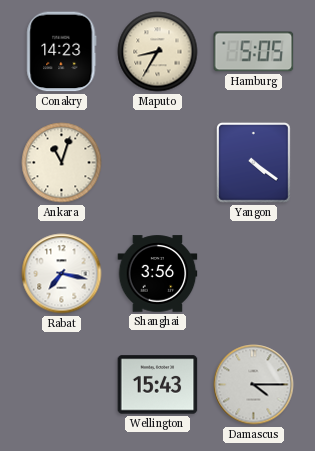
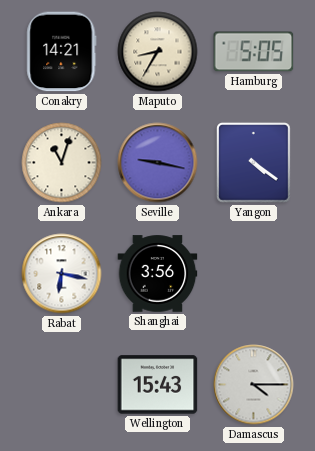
Conakry: 14:23 -> 14:21 (62, 52)
Seville: none -> 9:17 (158, 163)
Rabat: 7:17 -> 6:17 (62, 274)
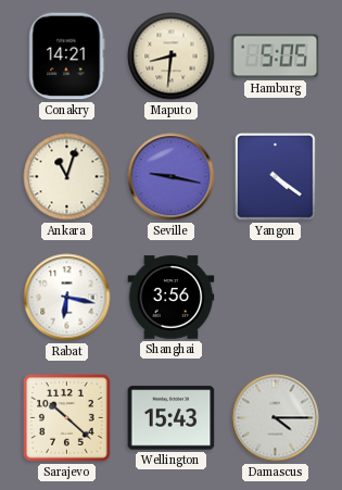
Maputo: 8:35 -> 8:31 (172, 56)
Sarajevo: none -> 10:22 (67, 418)
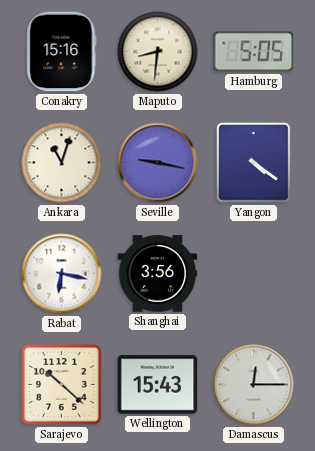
Conakry: 14:21 -> 15:16 (62, 52)
Damascus: 4:15 -> 12:15 (254, 385)
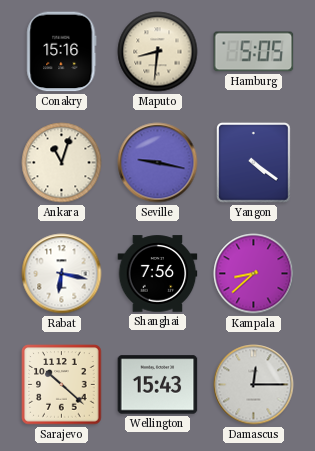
Shanghai: 3:56 -> 7:56 (158, 274)
Kampala: none -> 8:38 (254, 274)
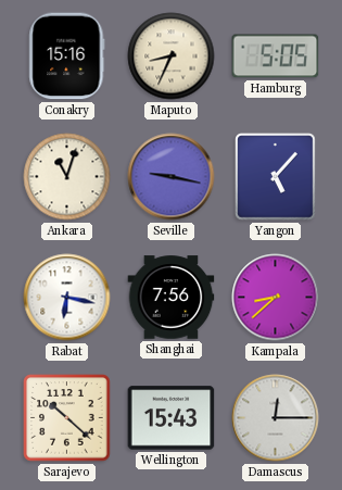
Maputo: 8:31 -> 8:34 (172, 56)
Yangon: 4:21 -> 5:07 (276, 177)
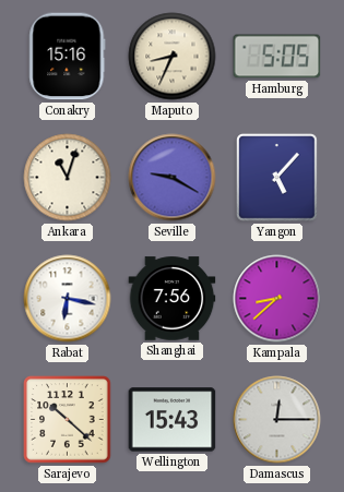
Seville: 9:17 -> 9:20 (173, 178)
